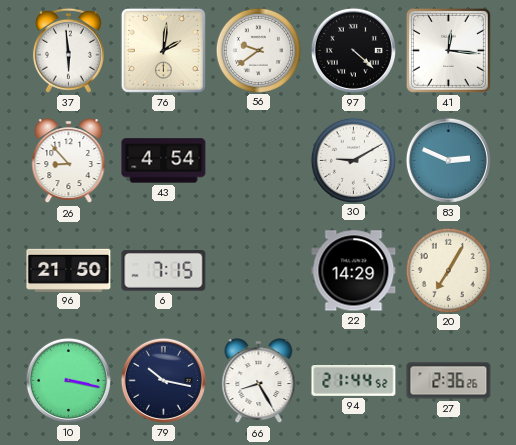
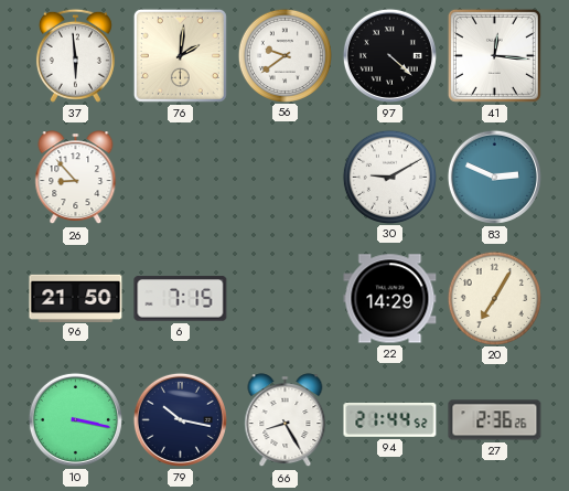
43: 4:54 -> none (164, 161)
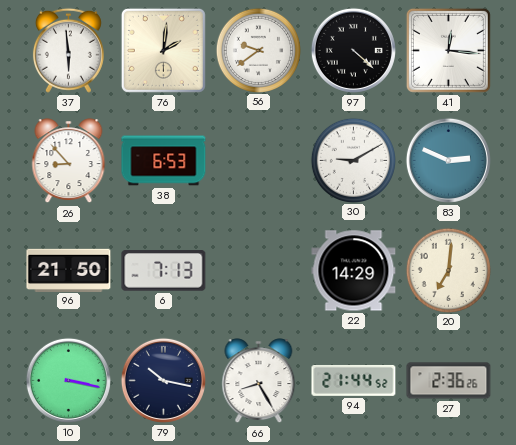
38: none -> 6:53 (164, 161)
6: 7:15 -> 7:13 (164, 271)
20: 7:05 -> 7:01 (448, 270)
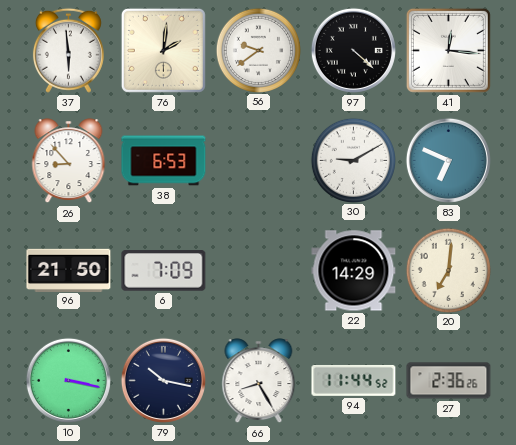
83: 2:49 -> 6:49 (448, 160)
6: 7:13 -> 7:09 (164, 271)
94: 21:44 -> 11:44 (354, 380)
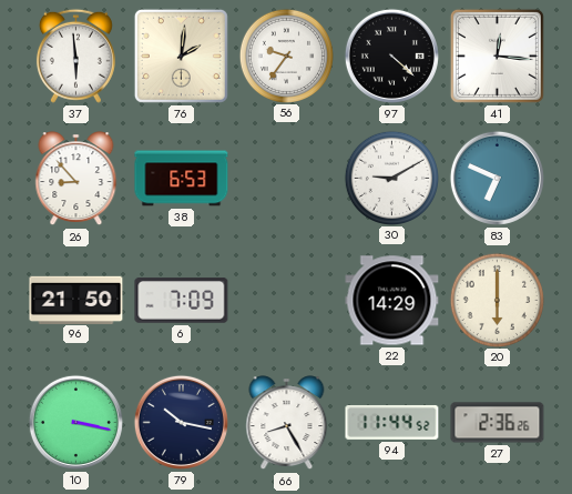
56: 9:39 -> 9:36 (286, 56)
20: 7:01 -> 6:00 (497, 300)
